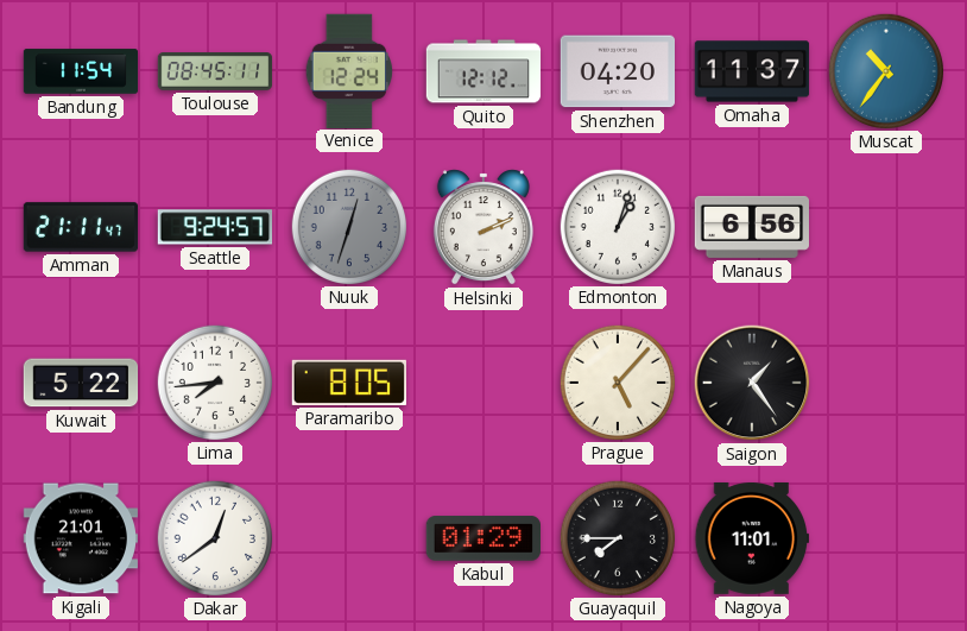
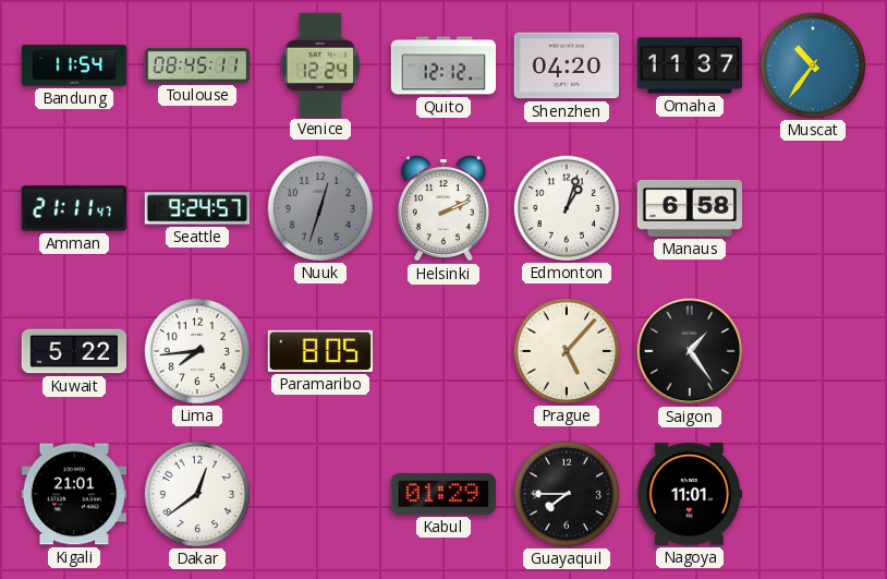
Manaus: 6:56 -> 6:58 (689, 208)
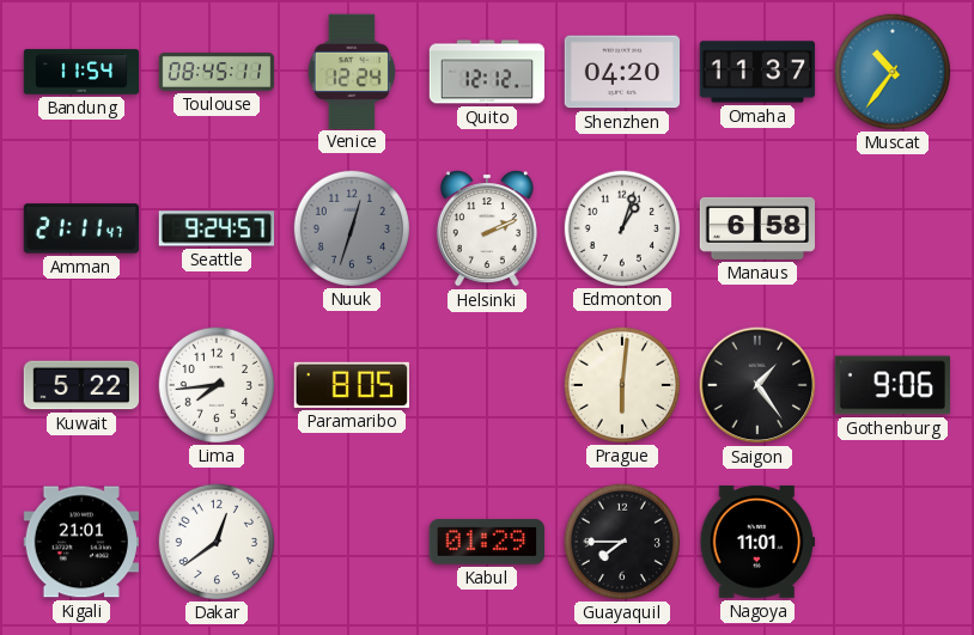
Prague: 5:07 -> 6:01 (621, 384)
Gothenburg: none -> 9:06 (893, 385)
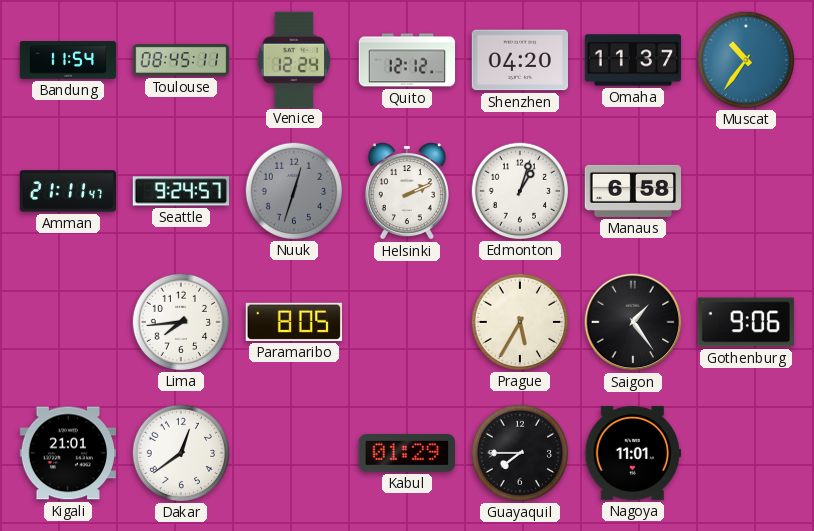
Kuwait: 5:22 -> none (81, 385)
Prague: 6:01 -> 5:35 (519, 321)
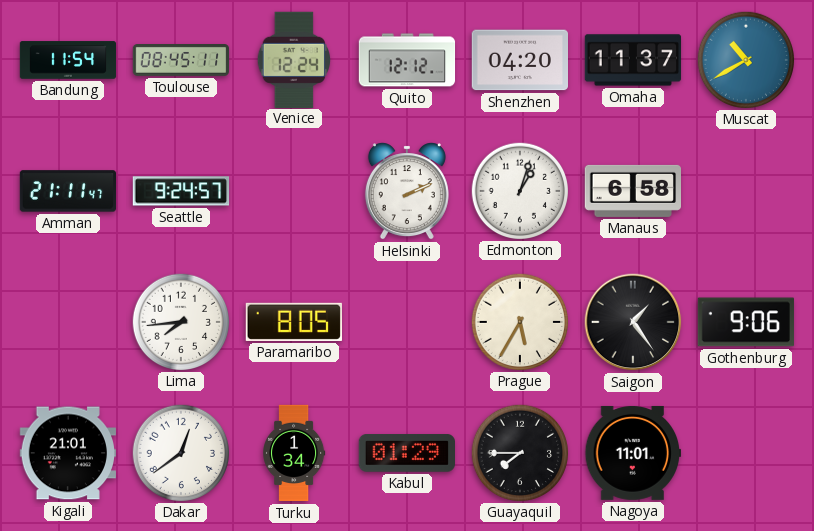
Muscat: 10:36 -> 10:40 (745, 59)
Nuuk: 12:33 -> none (293, 190)
Turku: none -> 1:34 (295, 453)
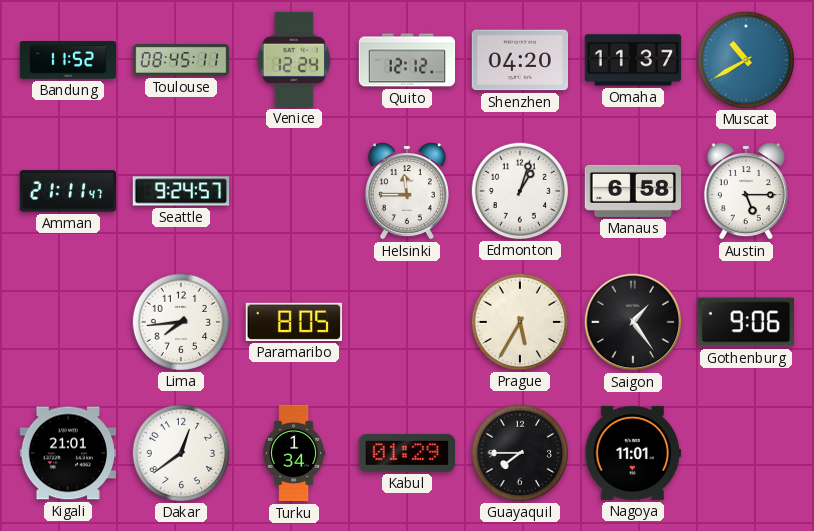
Bandung: 11:54 -> 11:52 (68, 60)
Helsinki: 2:11 -> 11:45 (407, 191)
Austin: none -> 5:15 (746, 191)
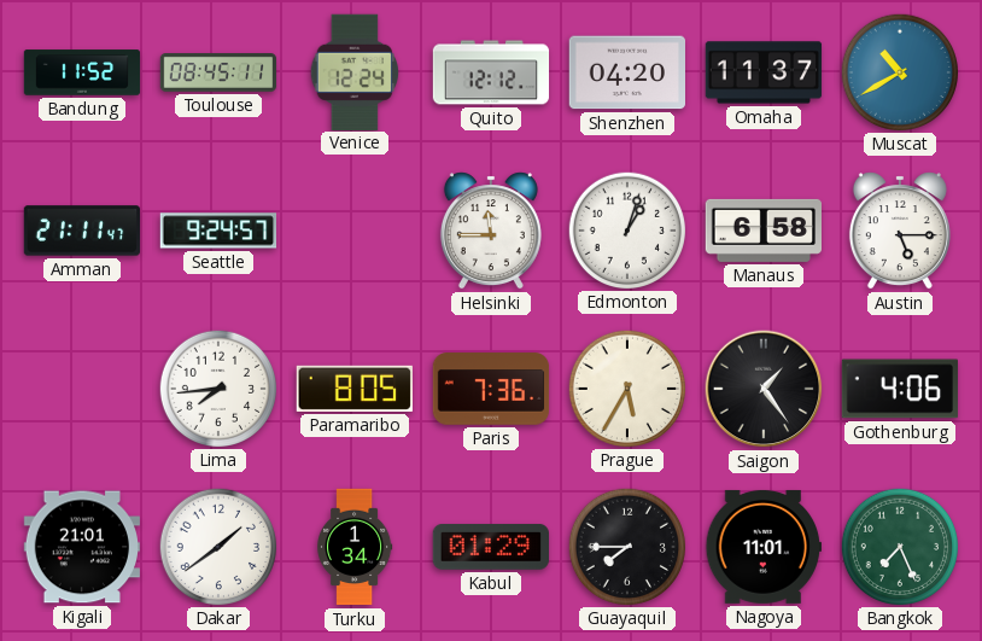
Paris: none -> 7:36 (491, 389)
Gothenburg: 9:06 -> 4:06 (900, 389)
Dakar: 12:39 -> 1:39 (217, 546)
Bangkok: none -> 7:26 (899, 546)
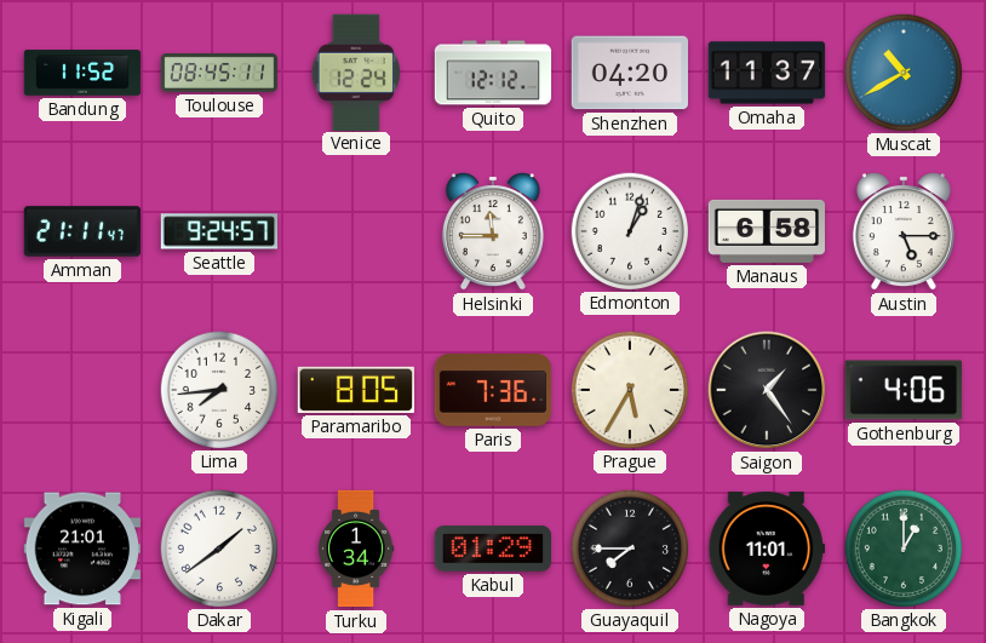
Bangkok: 7:26 -> 1:00 (902, 547)
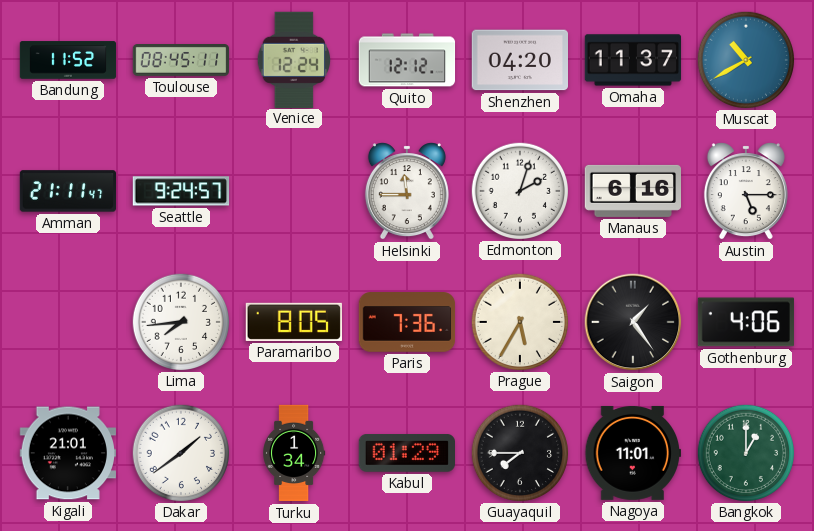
Edmonton: 1:03 -> 2:03 (519, 190)
Manaus: 6:58 -> 6:16 (632, 191)
